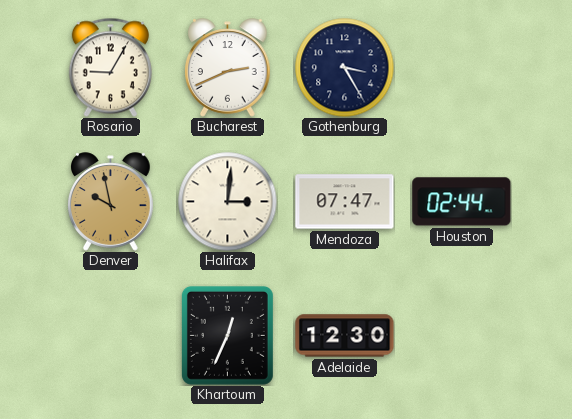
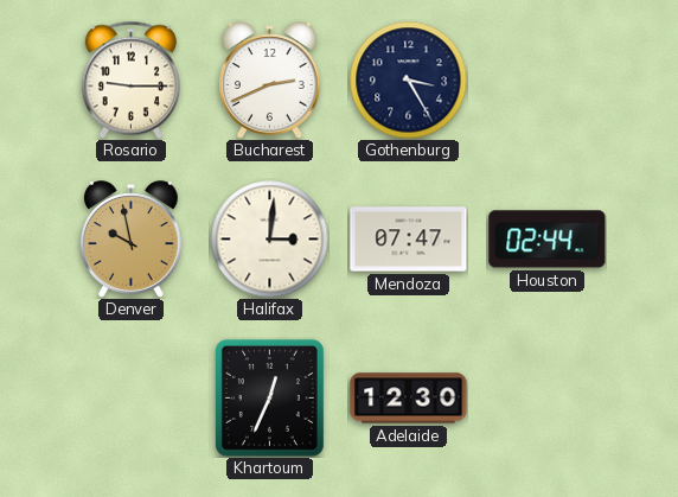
Rosario: 9:05 -> 9:15 (130, 79)
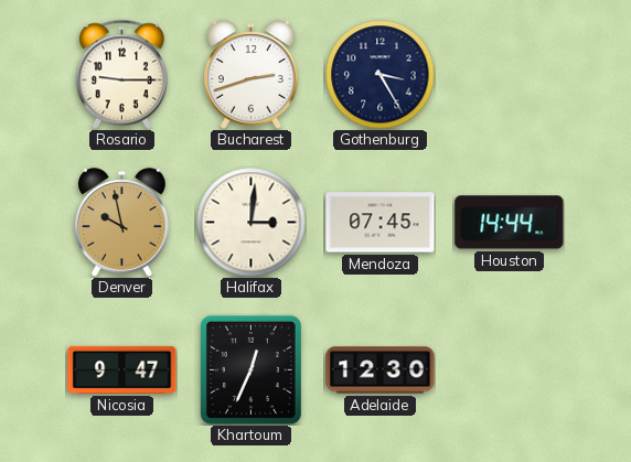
Bucharest: 2:41 -> 2:42 (252, 75)
Mendoza: 07:47 -> 07:45 (381, 223)
Houston: 02:44 -> 14:44 (510, 223)
Nicosia: none -> 9:47 (122, 369)
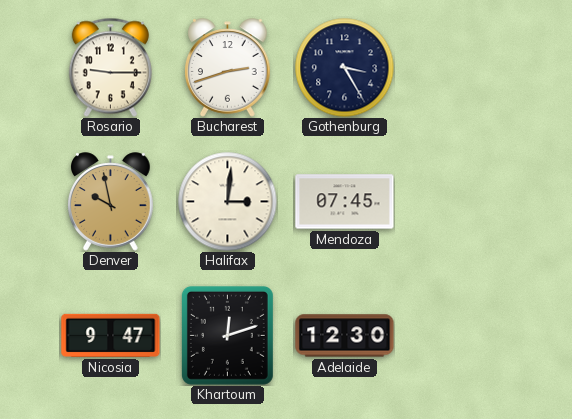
Houston: 14:44 -> none (510, 223)
Khartoum: 12:34 -> 12:12 (227, 335)
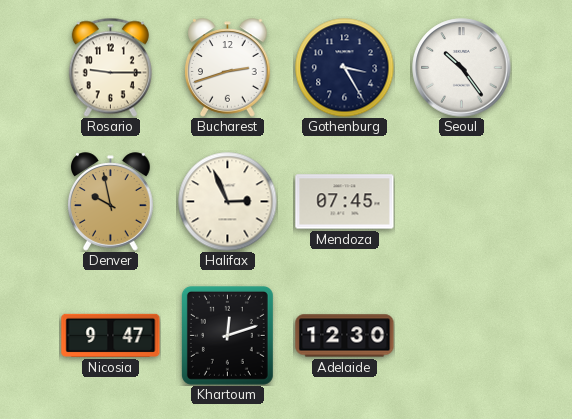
Seoul: none -> 10:24 (462, 68)
Halifax: 3:01 -> 2:56 (228, 202)
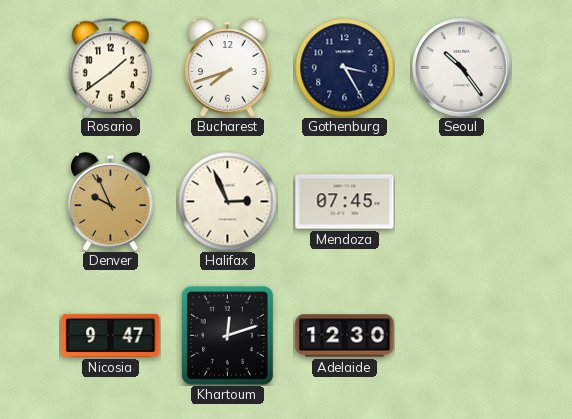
Rosario: 9:15 -> 1:39 (110, 67)
Bucharest: 2:42 -> 7:42 (228, 68)
Denver: 9:58 -> 9:56 (111, 202)
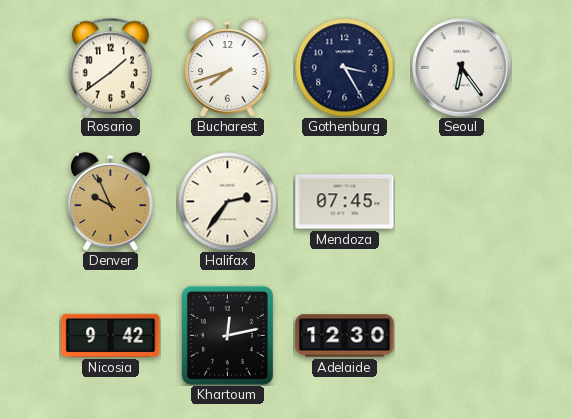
Seoul: 10:24 -> 6:24 (462, 68)
Halifax: 2:56 -> 2:36 (228, 202)
Nicosia: 9:47 -> 9:42 (111, 335)
Khartoum: 12:12 -> 12:13 (227, 335)
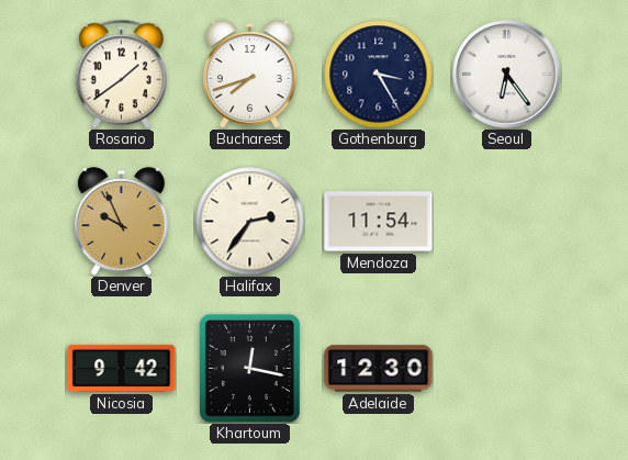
Mendoza: 07:45 -> 11:54 (379, 222)
Khartoum: 12:13 -> 12:17 (249, 368)
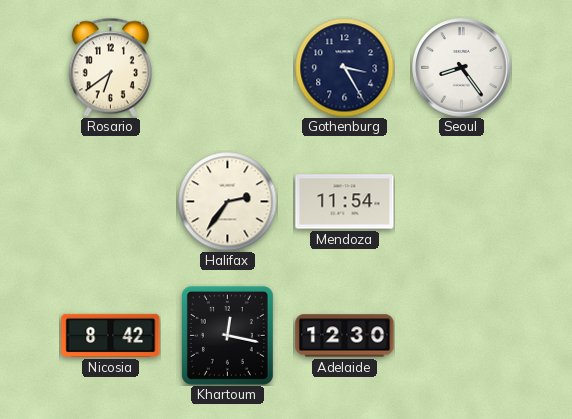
Rosario: 1:39 -> 6:39 (110, 67)
Bucharest: 7:42 -> none (250, 75)
Seoul: 6:24 -> 8:24 (462, 68)
Denver: 9:56 -> none (122, 222)
Nicosia: 9:42 -> 8:42 (111, 335)
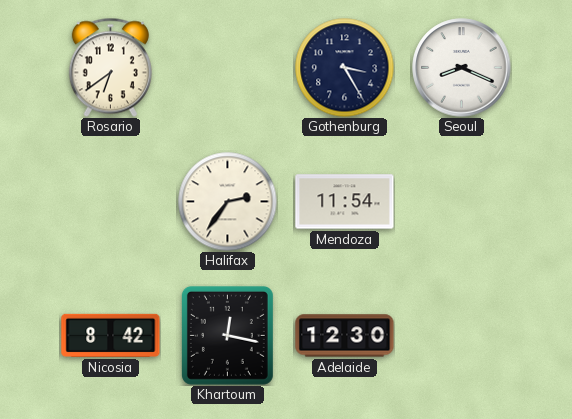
Seoul: 8:24 -> 8:19 (462, 68)
